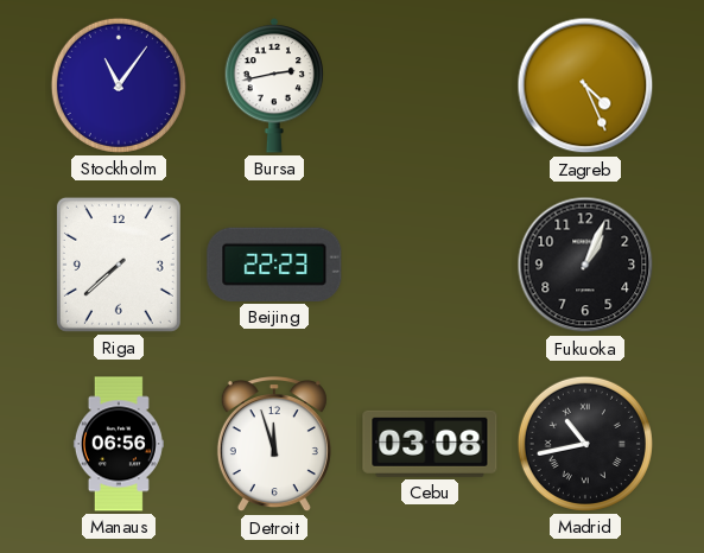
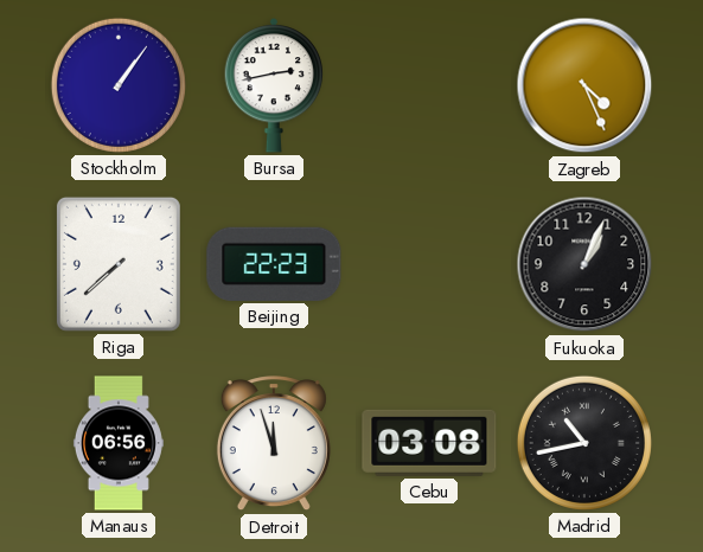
Stockholm: 11:06 -> 1:06 (119, 85)
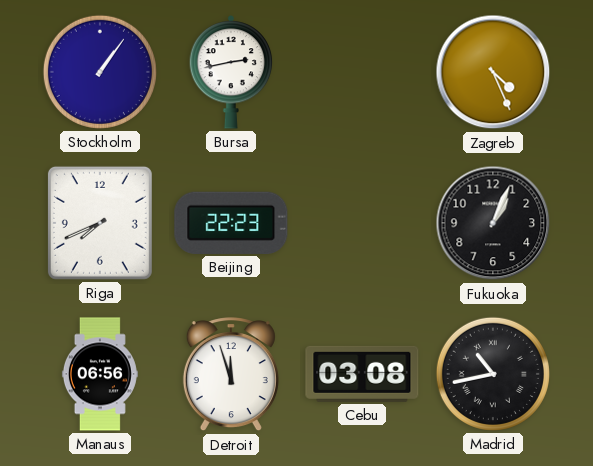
Riga: 7:38 -> 7:41 (100, 223)
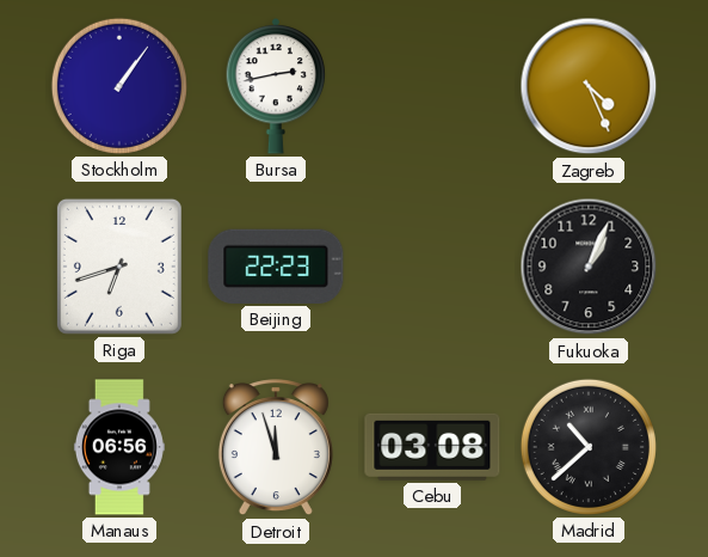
Riga: 7:41 -> 6:42 (119, 267)
Madrid: 10:43 -> 10:38 (589, 447)
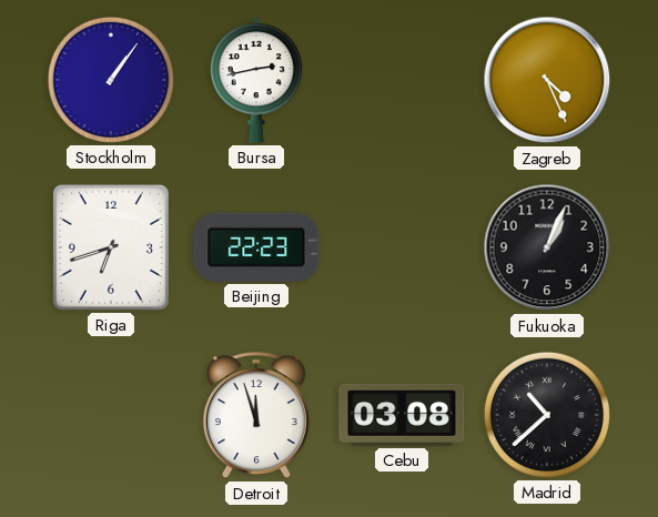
Manaus: 06:56 -> none (119, 447)
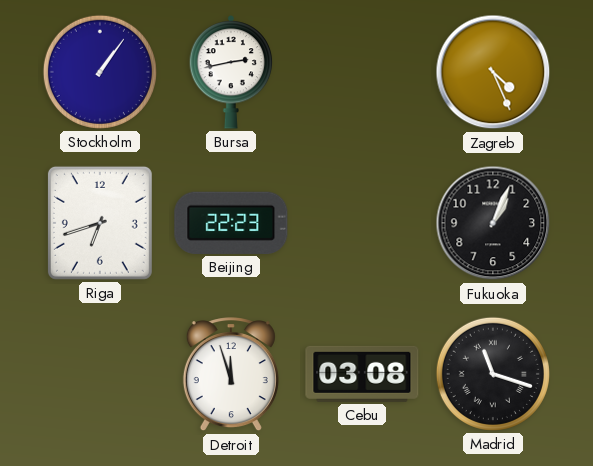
Madrid: 10:38 -> 11:18 (493, 374)
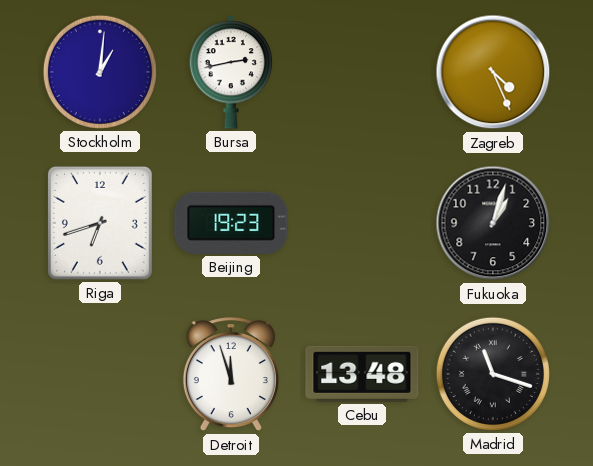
Stockholm: 1:06 -> 1:01 (100, 72)
Beijing: 22:23 -> 19:23 (231, 223)
Fukuoka: 1:04 -> 1:03 (493, 223)
Cebu: 03:08 -> 13:48 (362, 374)
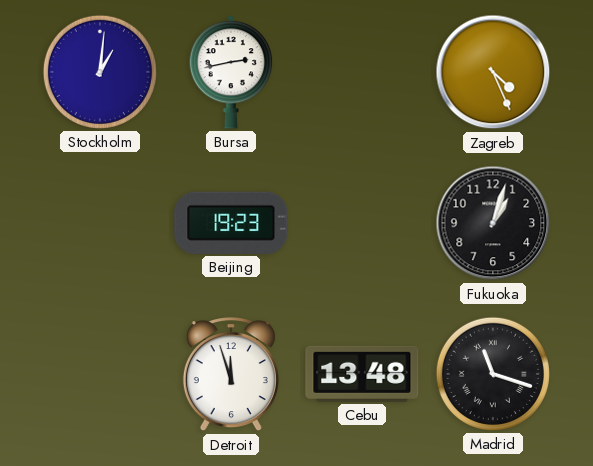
Riga: 6:42 -> none (100, 223)
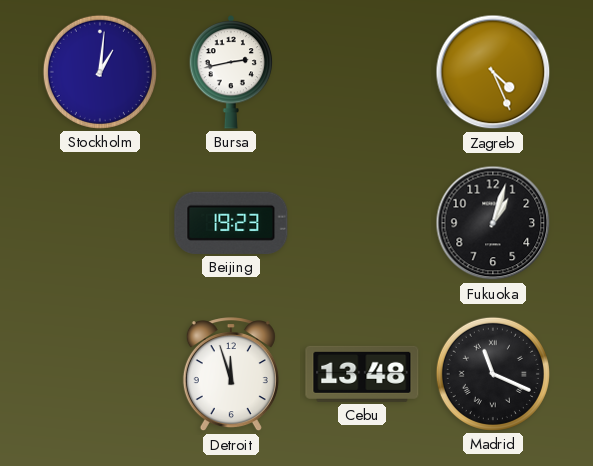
Madrid: 11:18 -> 11:19 (493, 374)
